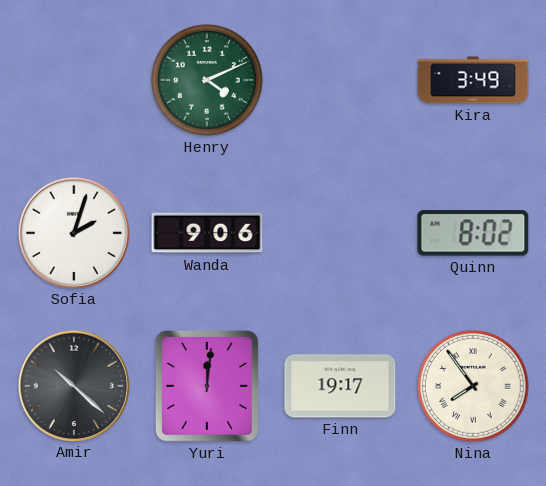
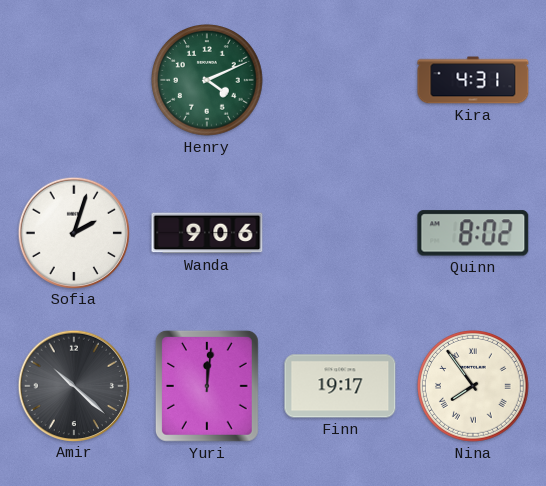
Kira: 3:49 -> 4:31 (473, 80)
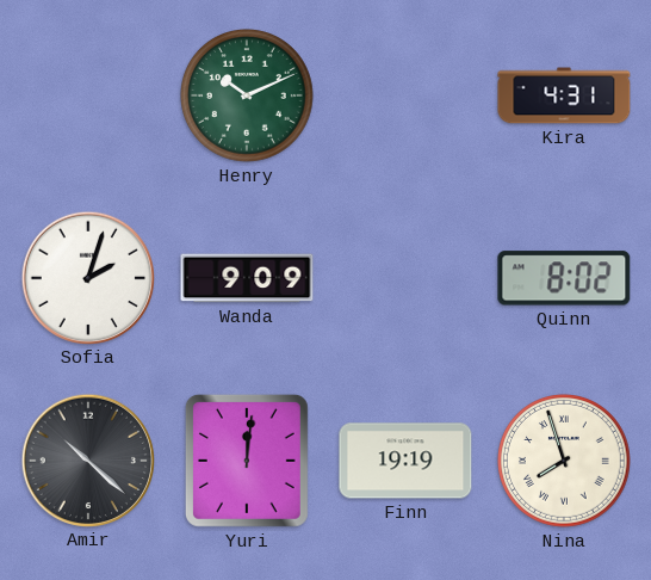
Henry: 4:11 -> 10:11 (248, 97)
Wanda: 9:06 -> 9:09 (247, 278)
Finn: 19:17 -> 19:19 (405, 461)
Nina: 7:54 -> 7:57 (565, 462)
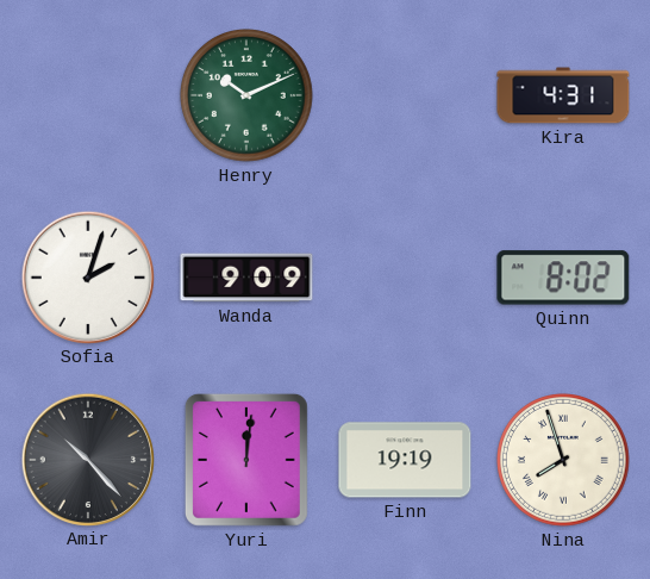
Amir: 10:22 -> 10:23 (87, 459)
